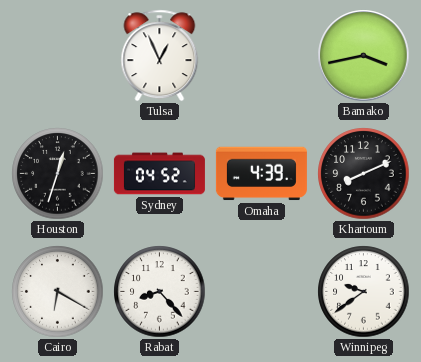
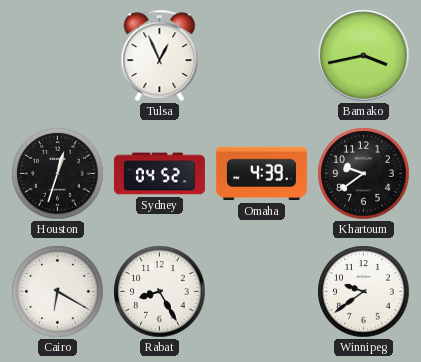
Khartoum: 8:11 -> 9:39 (364, 174)
Rabat: 8:23 -> 8:25 (160, 292)
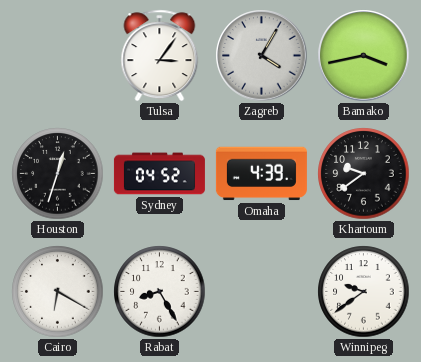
Tulsa: 12:56 -> 3:06 (160, 56)
Zagreb: none -> 4:05 (262, 56)
